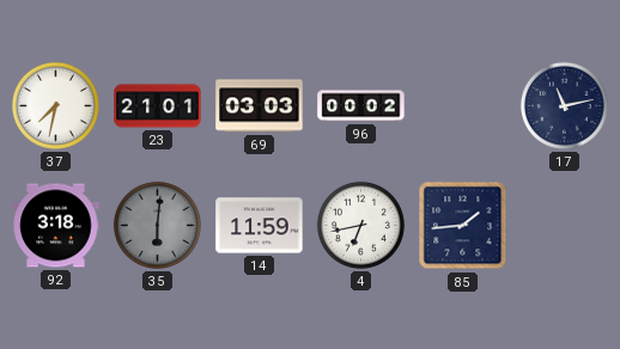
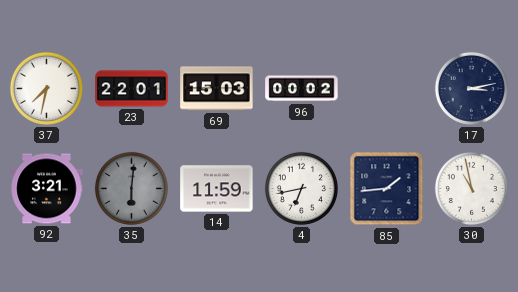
23: 21:01 -> 22:01 (132, 89)
69: 03:03 -> 15:03 (217, 89)
17: 11:13 -> 3:13 (471, 88)
92: 3:18 -> 3:21 (47, 189)
30: none -> 10:58 (471, 188)
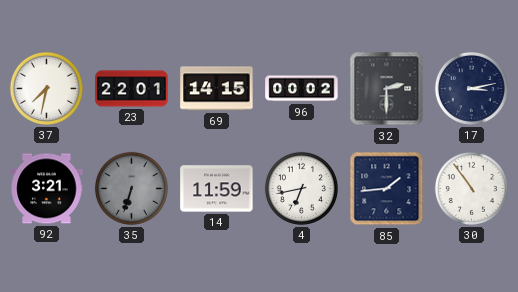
69: 15:03 -> 14:15 (217, 89)
32: none -> 2:30 (387, 89)
35: 6:01 -> 6:33 (131, 188)
30: 10:58 -> 10:54 (471, 188)
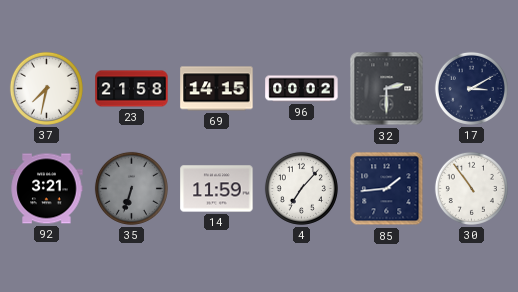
23: 22:01 -> 21:58 (132, 89)
17: 3:13 -> 3:10 (471, 88)
4: 6:43 -> 7:07 (301, 188)
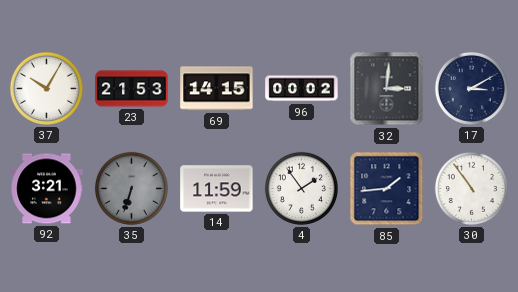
37: 7:32 -> 10:05 (46, 88)
23: 21:58 -> 21:53 (132, 89)
32: 2:30 -> 3:01 (387, 89)
4: 7:07 -> 1:54 (301, 188)
